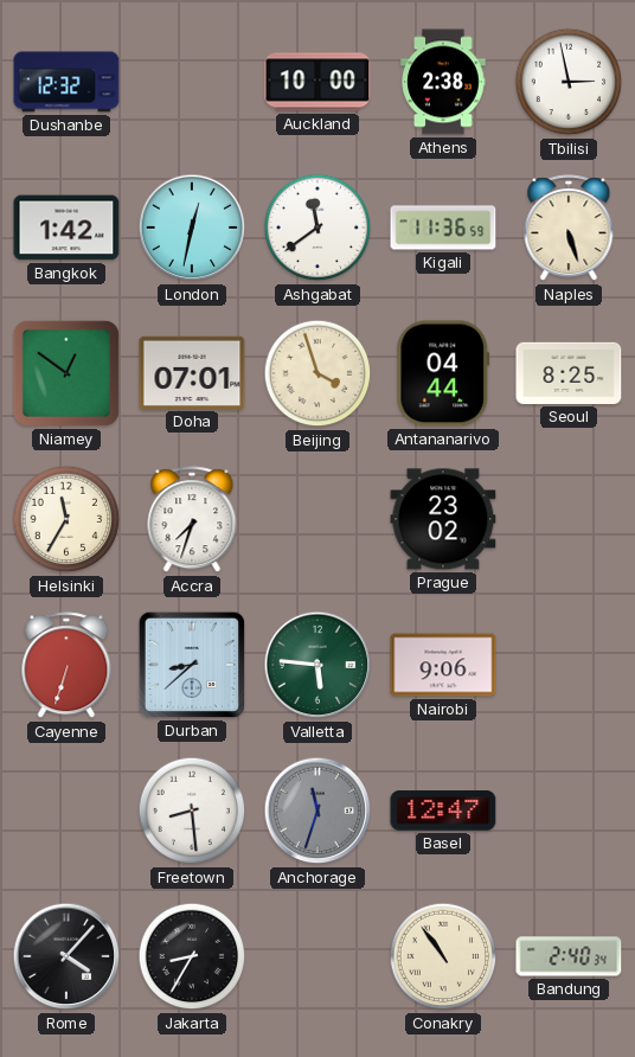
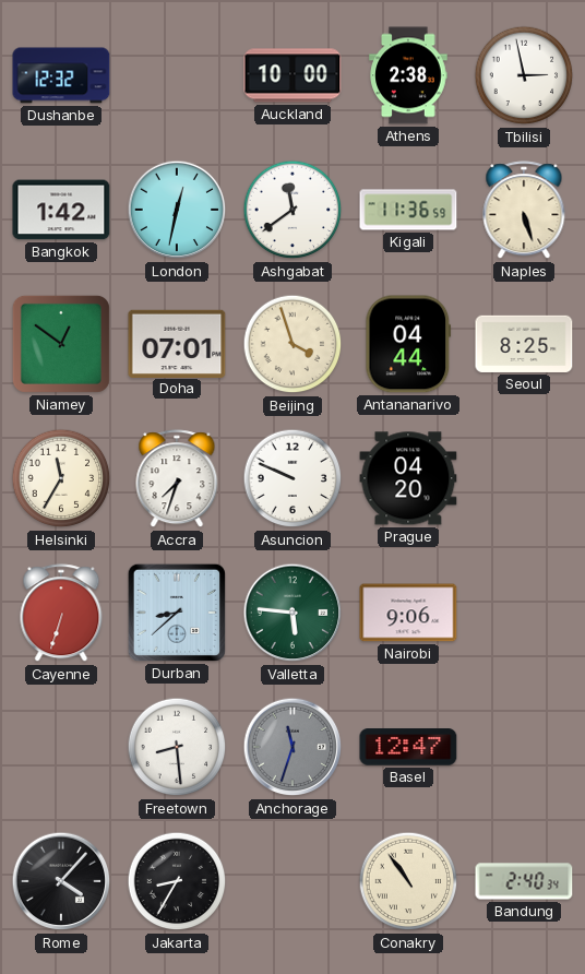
Asuncion: none -> 9:49 (292, 478)
Prague: 23:02 -> 04:20 (408, 478)
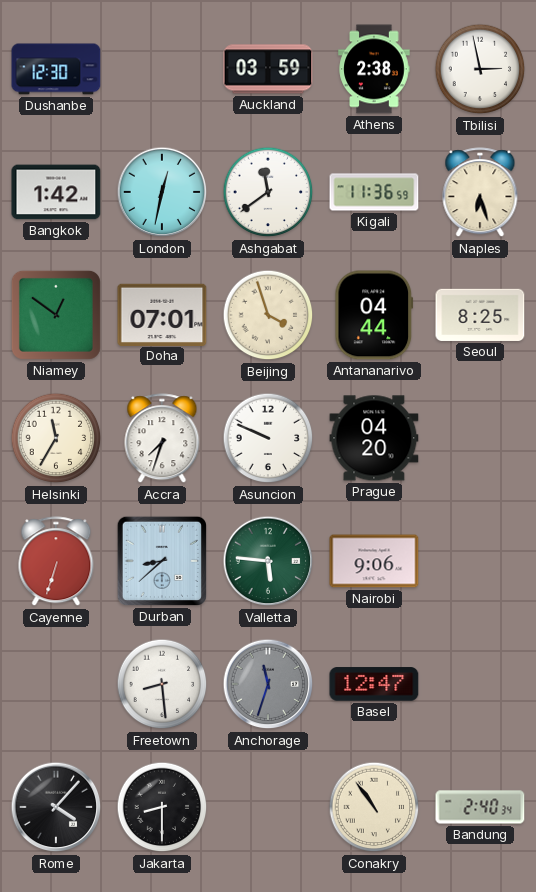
Dushanbe: 12:32 -> 12:30 (56, 69)
Auckland: 10:00 -> 03:59 (268, 69)
Naples: 5:27 -> 6:27 (480, 193)
Jakarta: 8:35 -> 8:30 (162, 807)
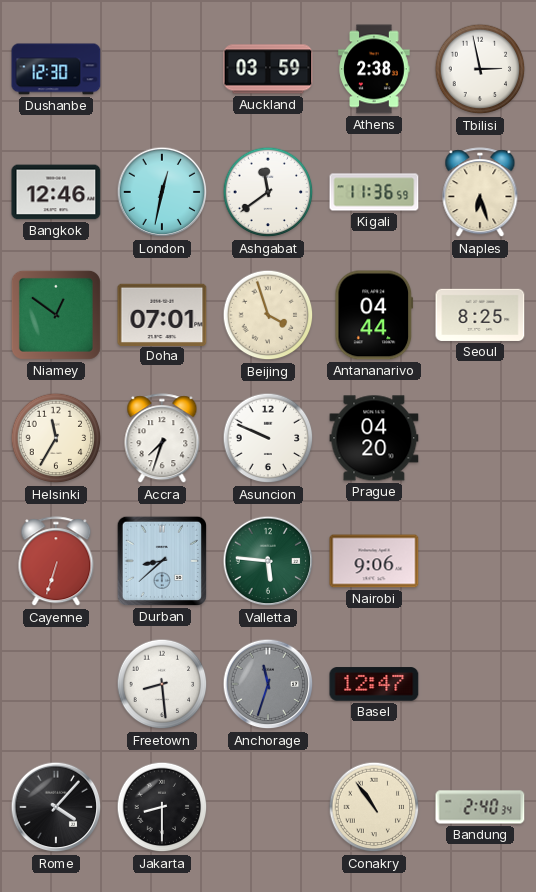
Bangkok: 1:42 -> 12:46 (56, 192)
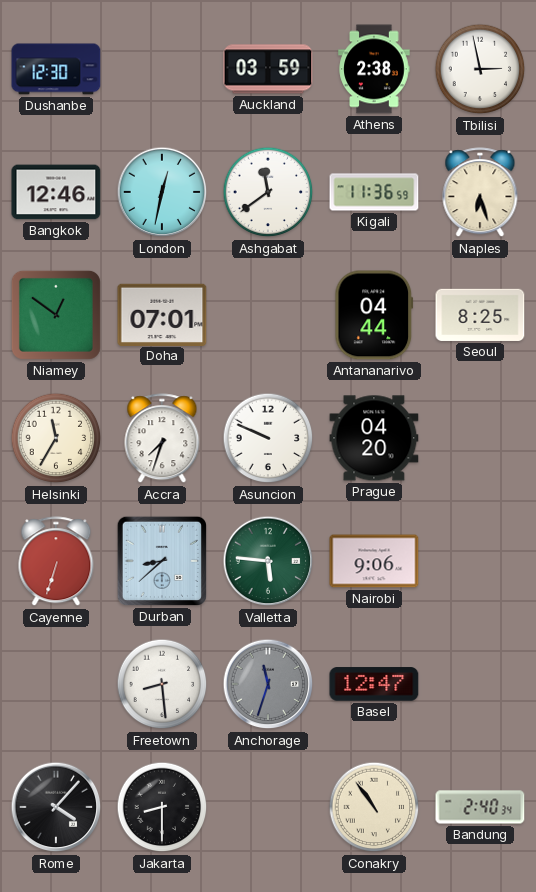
Beijing: 3:57 -> none (268, 315)
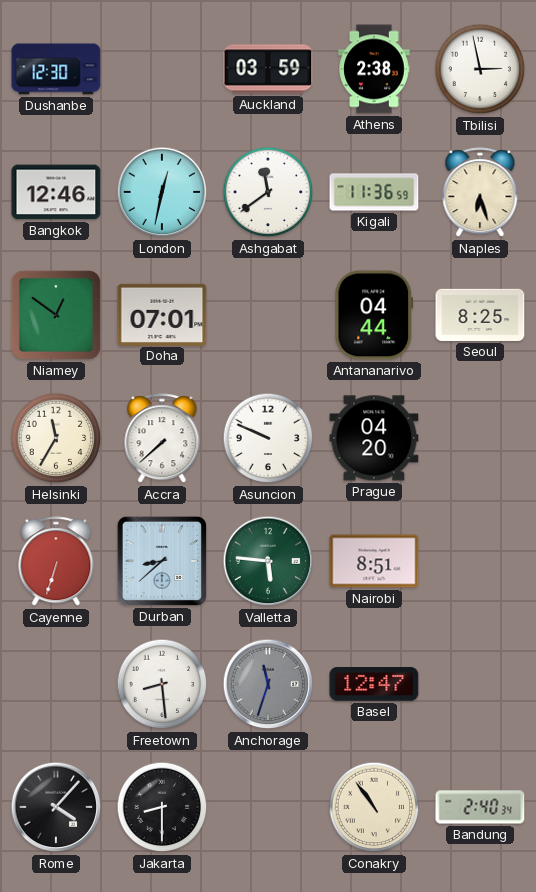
Accra: 7:33 -> 7:38 (162, 439)
Nairobi: 9:06 -> 8:51 (374, 561)
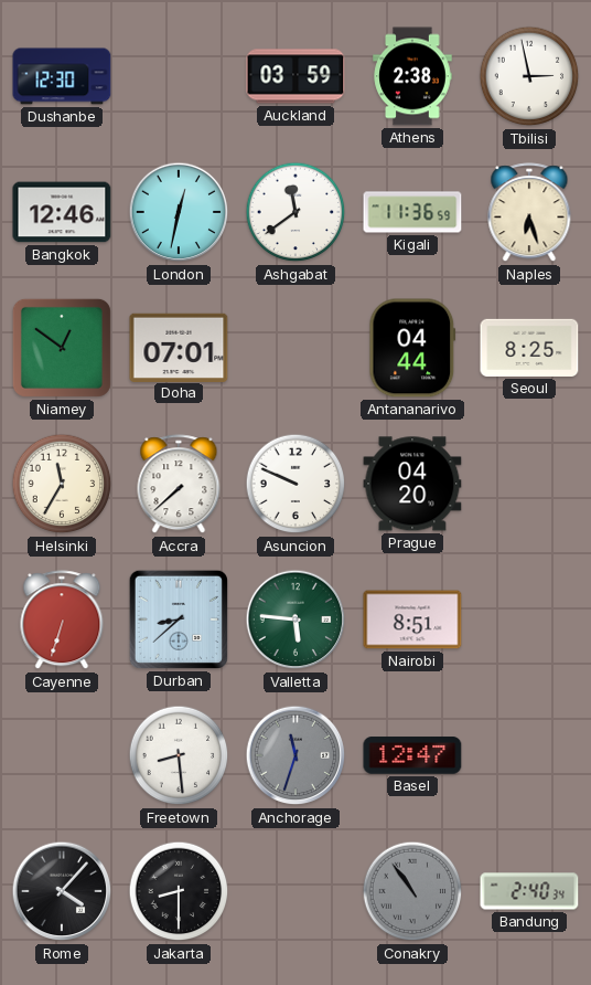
Conakry dial: cream -> grey (412, 891)
